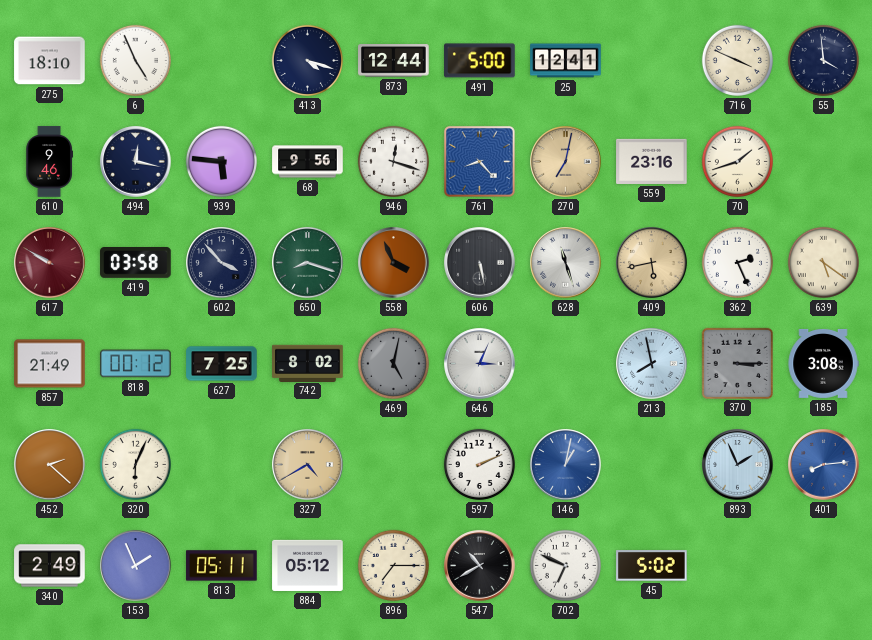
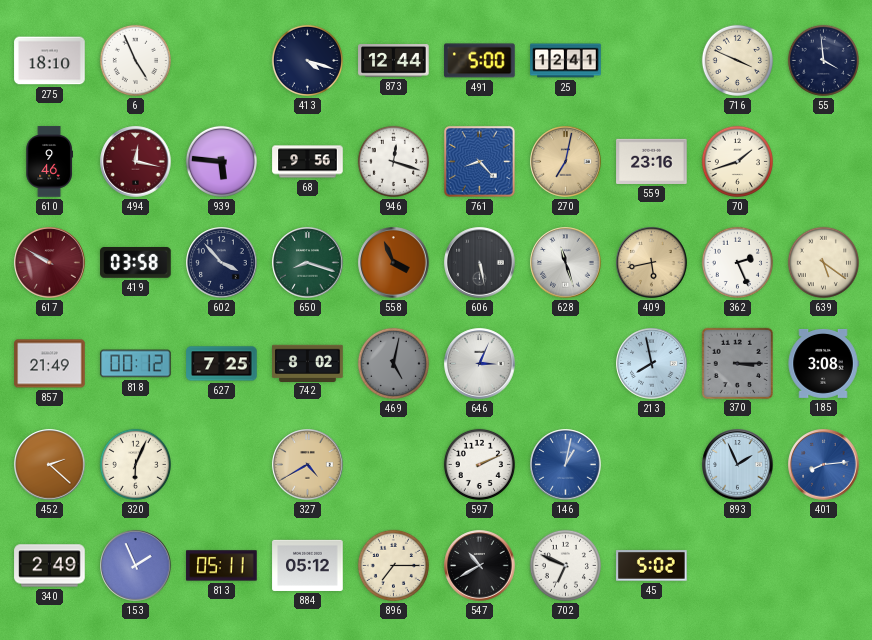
494 dial: navy -> burgundy (136, 162)
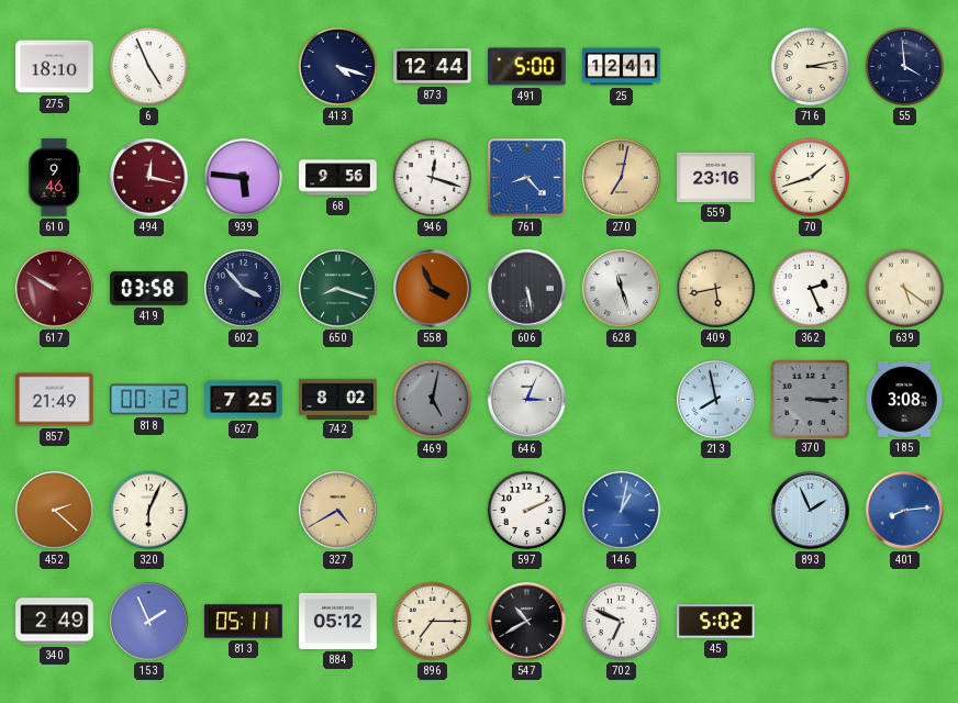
716: 3:49 -> 3:13 (810, 66)
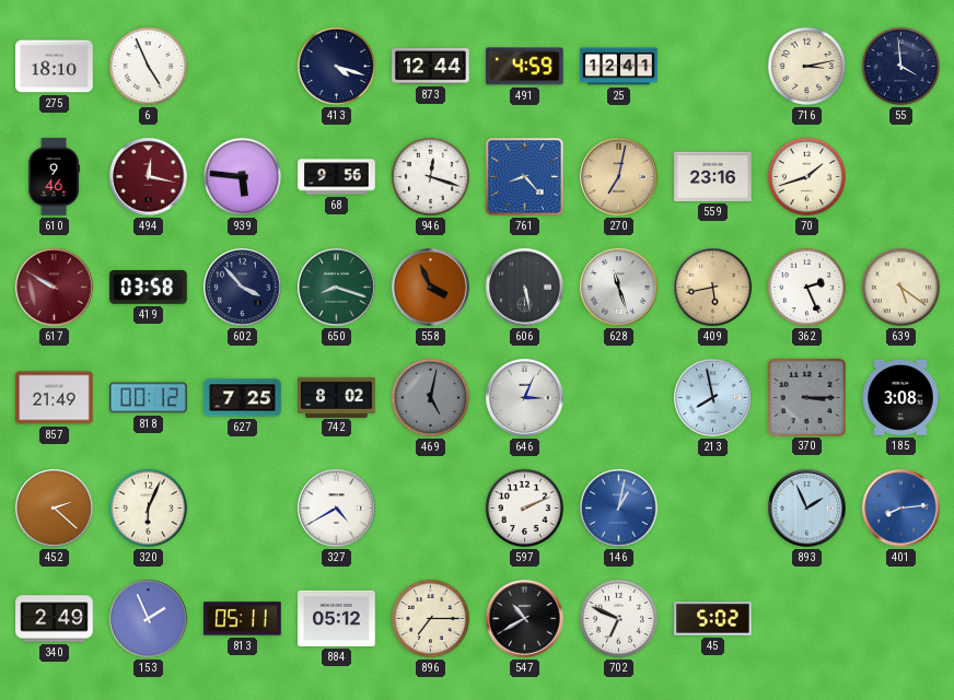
491: 5:00 -> 4:59 (525, 67)
327 dial: champagne -> white (337, 509)
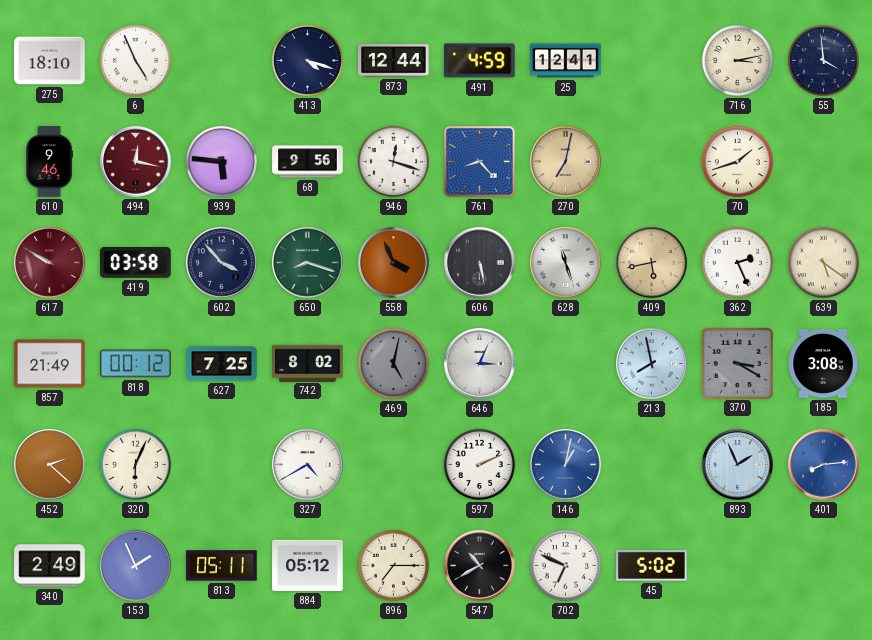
559: 23:16 -> none (713, 176)
370: 3:15 -> 3:20 (737, 363)
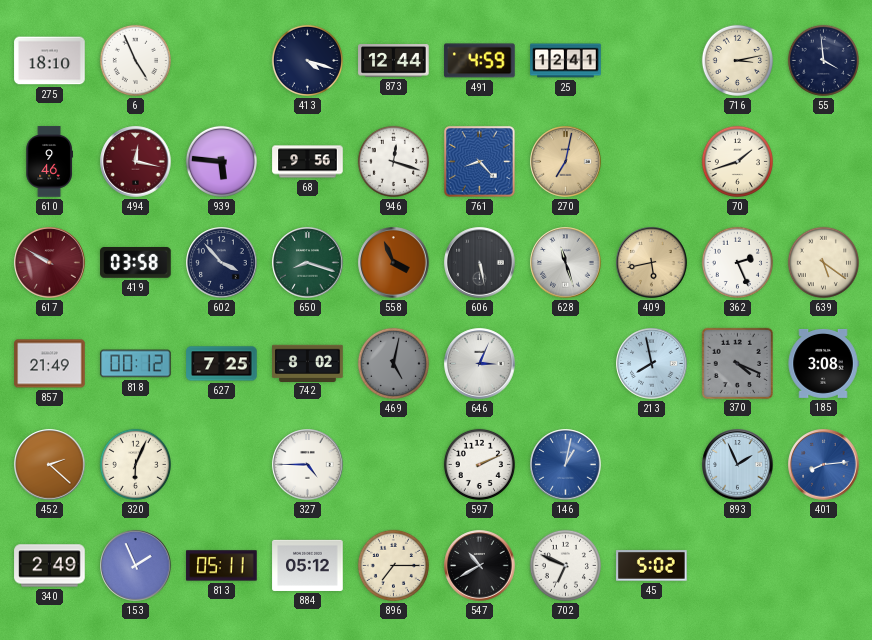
370: 3:20 -> 4:19 (737, 363)
327: 4:40 -> 4:45 (308, 465)
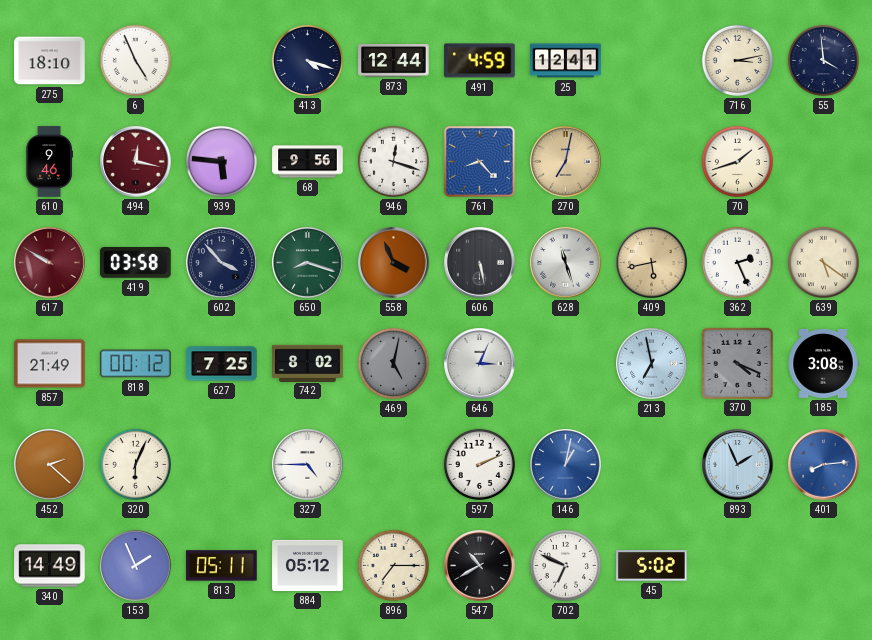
213: 7:58 -> 6:58 (652, 364)
340: 2:49 -> 14:49 (50, 566)
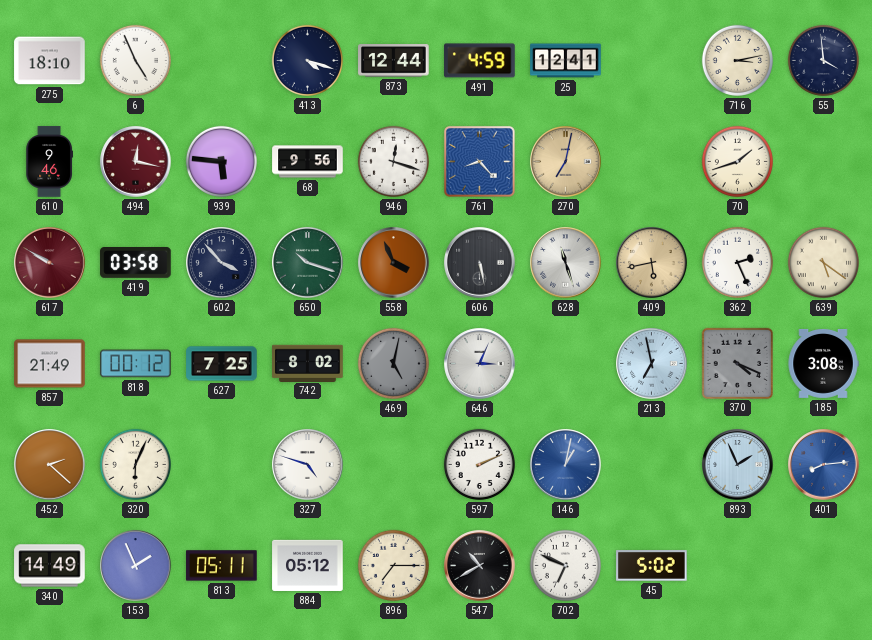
650: 8:18 -> 10:18 (308, 263)
327: 4:45 -> 4:48 (308, 465)
